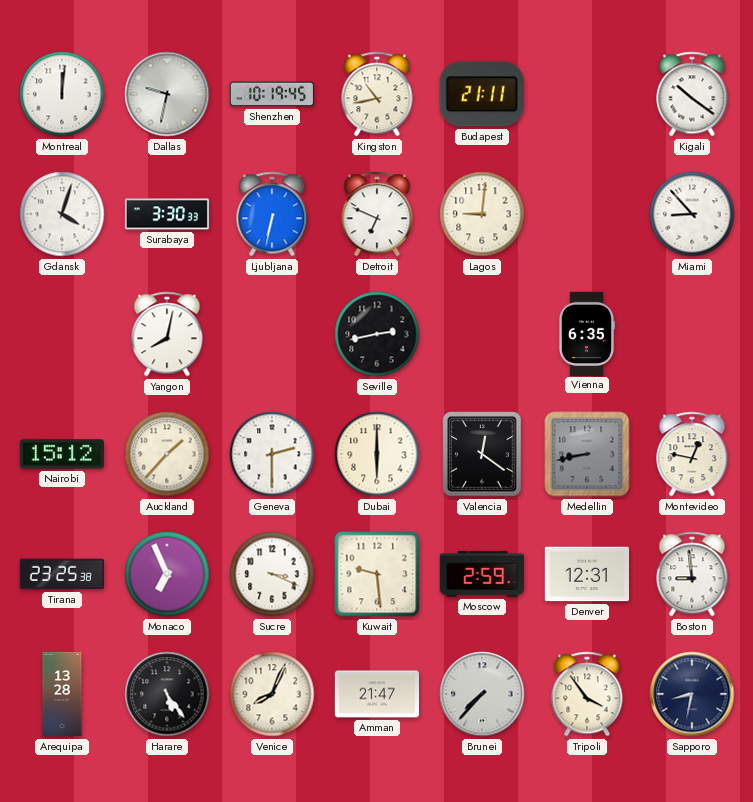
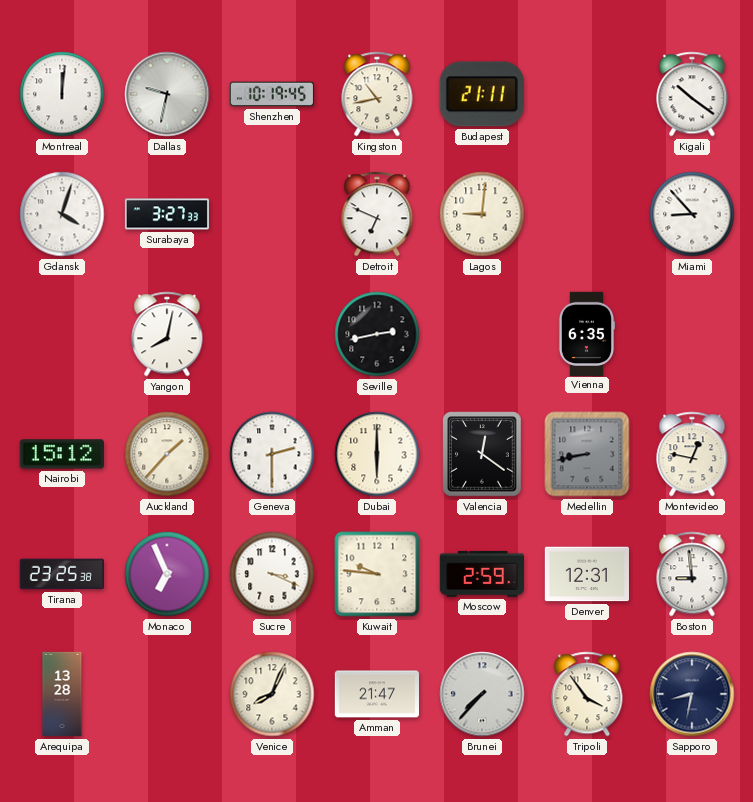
Surabaya: 3:30 -> 3:27 (167, 214)
Ljubljana: 6:32 -> none (272, 214)
Kuwait: 9:29 -> 9:46 (377, 574)
Harare: 5:24 -> none (167, 694)
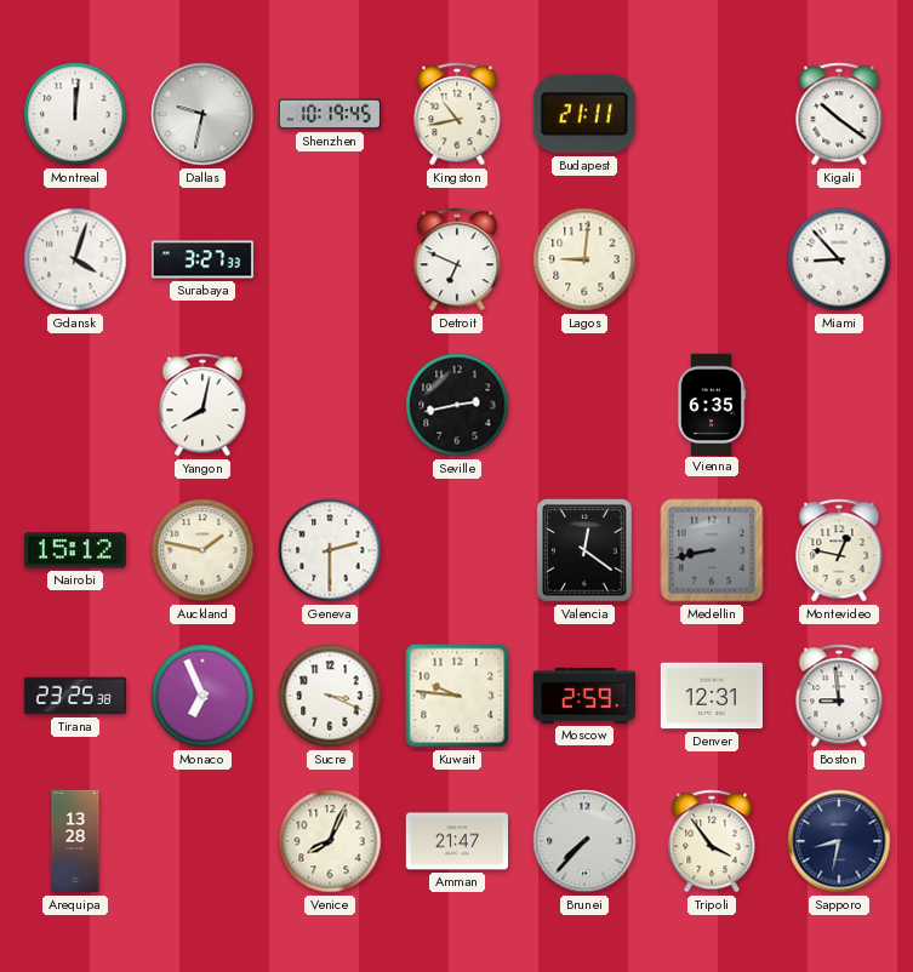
Auckland: 1:37 -> 1:47 (202, 550)
Dubai: 6:00 -> none (377, 454)
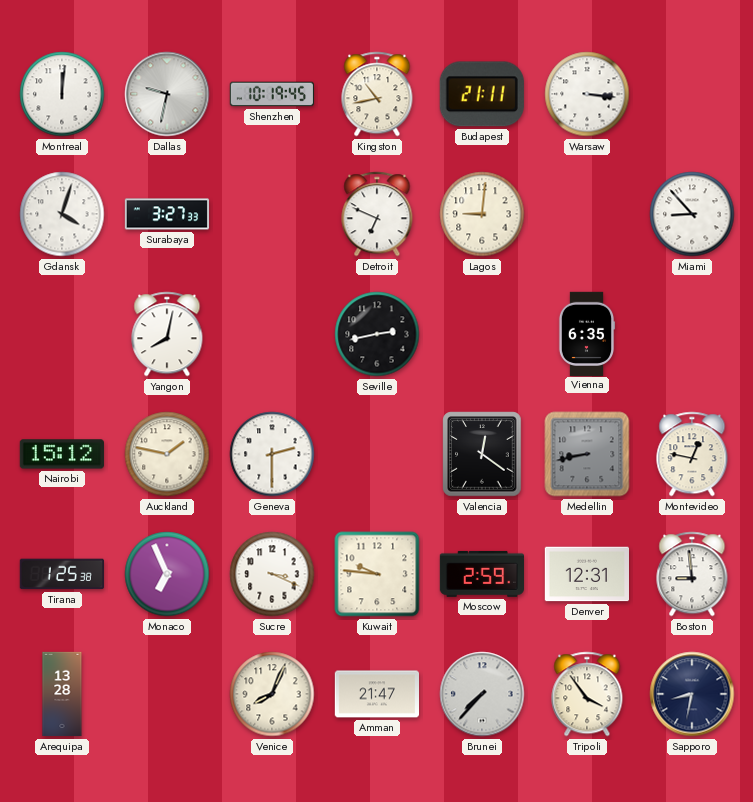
Warsaw: none -> 3:16 (587, 94)
Kigali: 10:21 -> none (839, 114)
Tirana: 23:25 -> 1:25 (62, 574)
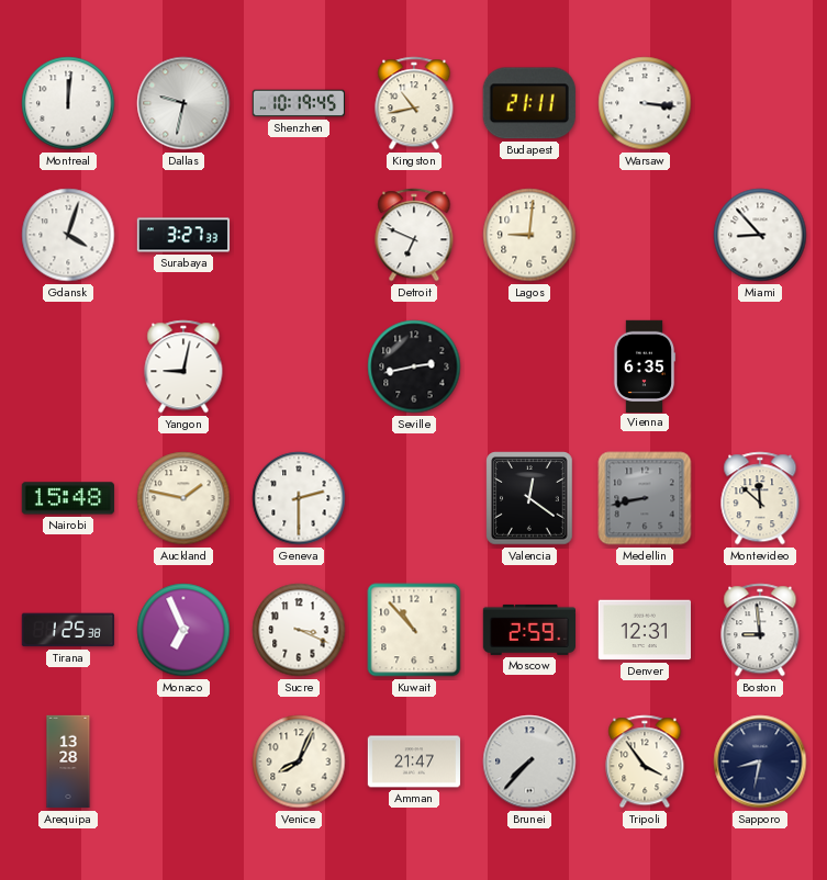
Yangon: 8:02 -> 9:02 (183, 366)
Nairobi: 15:12 -> 15:48 (67, 498)
Montevideo: 12:47 -> 11:52 (760, 498)
Kuwait: 9:46 -> 10:53 (414, 630)
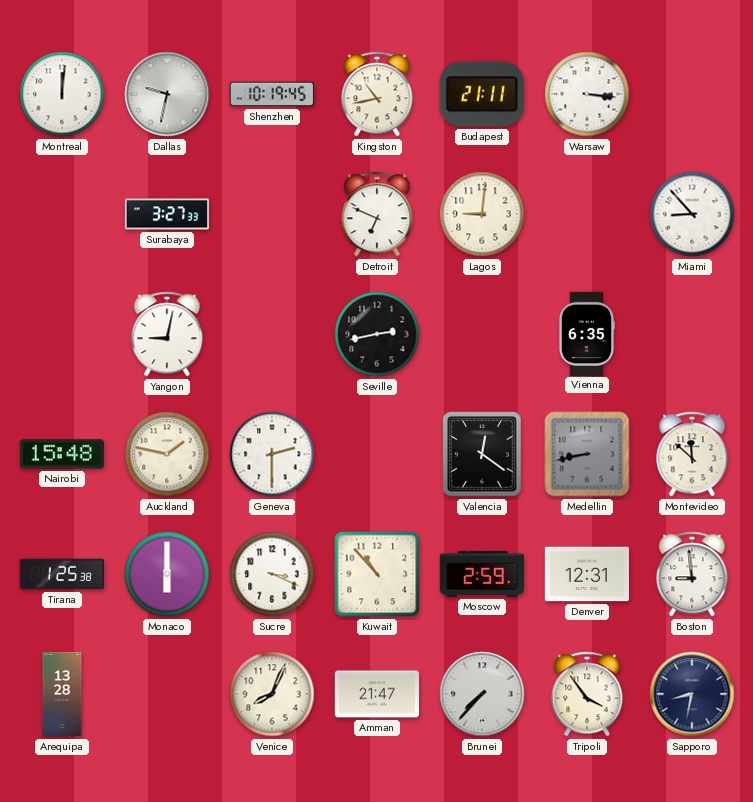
Gdansk: 4:03 -> none (68, 235)
Monaco: 6:56 -> 6:00 (167, 574)
